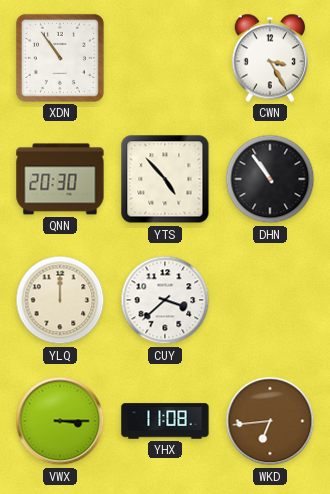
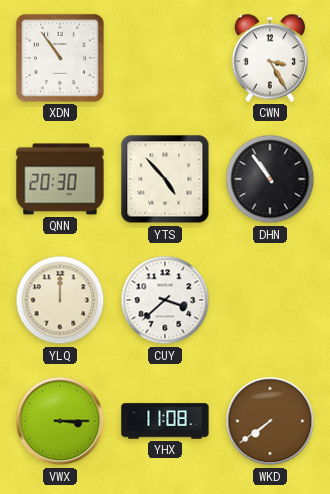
WKD: 6:44 -> 7:39 (270, 421)
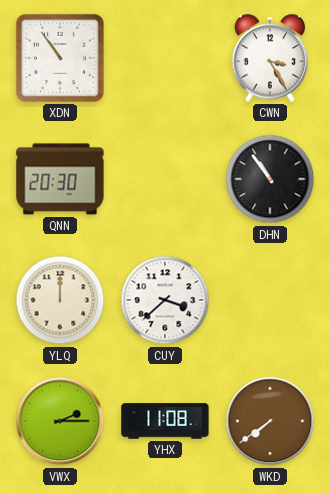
YTS: 4:53 -> none (165, 179)
VWX: 3:15 -> 2:15 (60, 421)
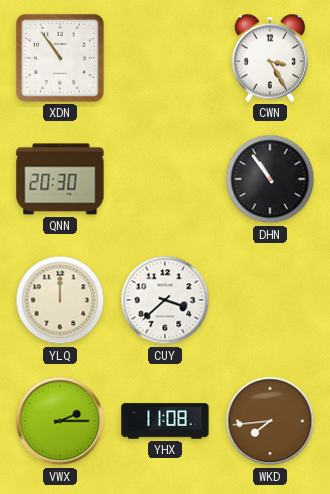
WKD: 7:39 -> 7:44 (270, 421)
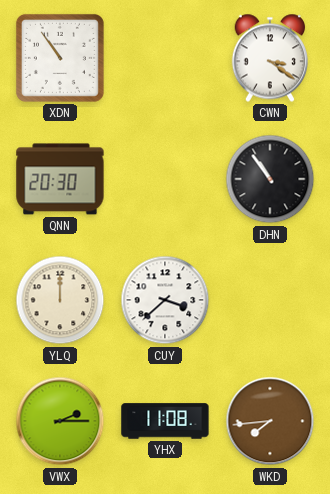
CWN: 3:25 -> 3:21 (270, 58)
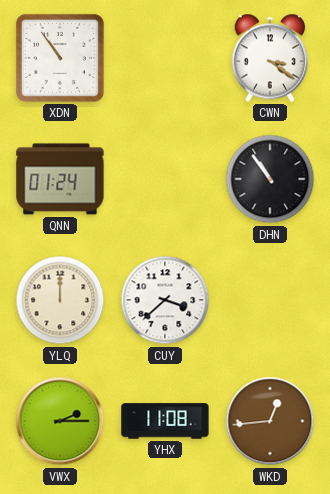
QNN: 20:30 -> 01:24 (60, 179)
WKD: 7:44 -> 12:44 (270, 421)
